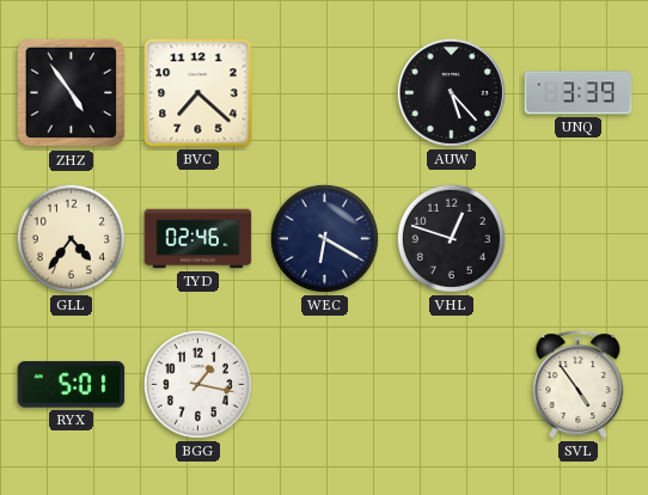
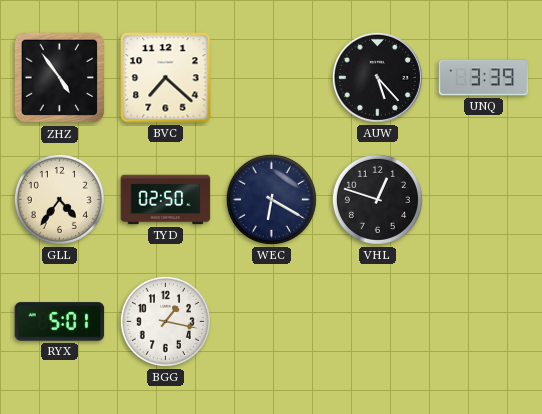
TYD: 02:46 -> 02:50 (166, 200)
SVL: 4:54 -> none (579, 385)
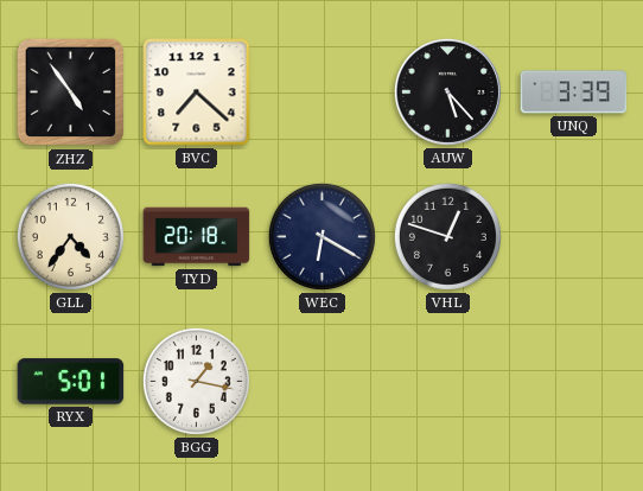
TYD: 02:50 -> 20:18 (197, 237)
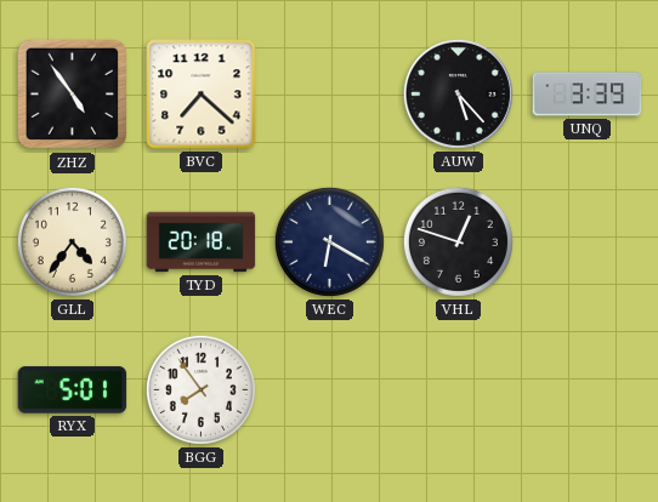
BGG: 1:17 -> 7:54 (200, 389)
